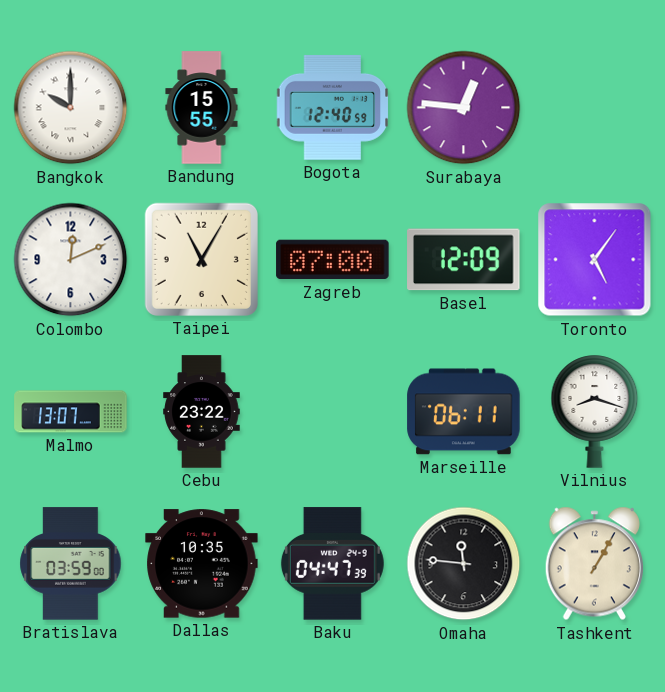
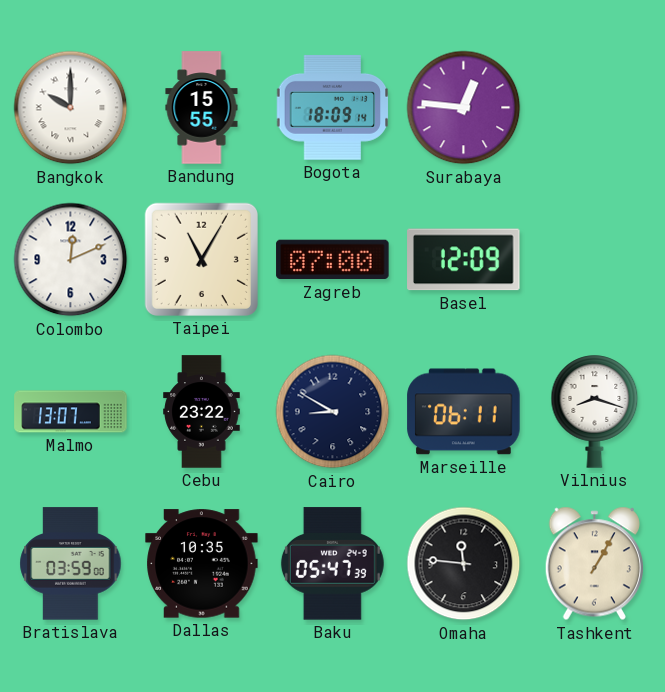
Bogota: 12:40 -> 18:09 (333, 107)
Toronto: 5:06 -> none (595, 260)
Cairo: none -> 8:50 (333, 412)
Baku: 04:47 -> 05:47 (332, 564)
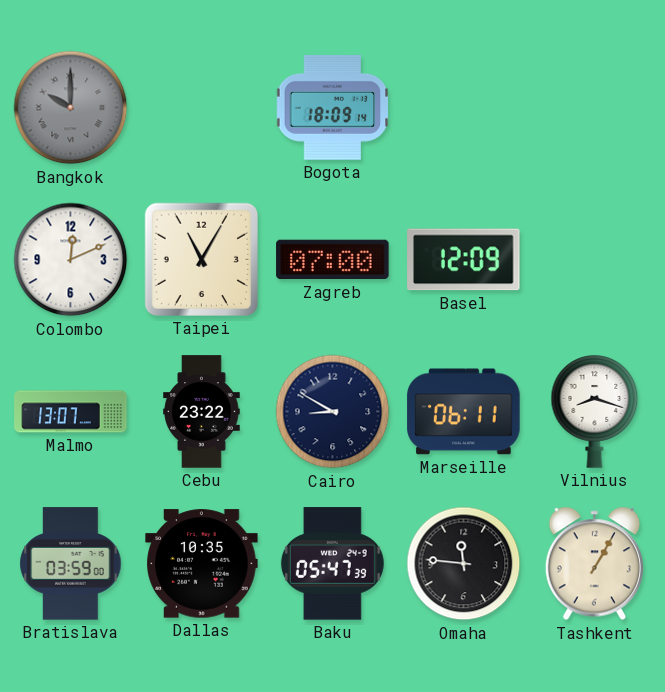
Bangkok dial: white -> grey (71, 108)
Bandung: 15:55 -> none (202, 108)
Surabaya: 12:46 -> none (464, 108)
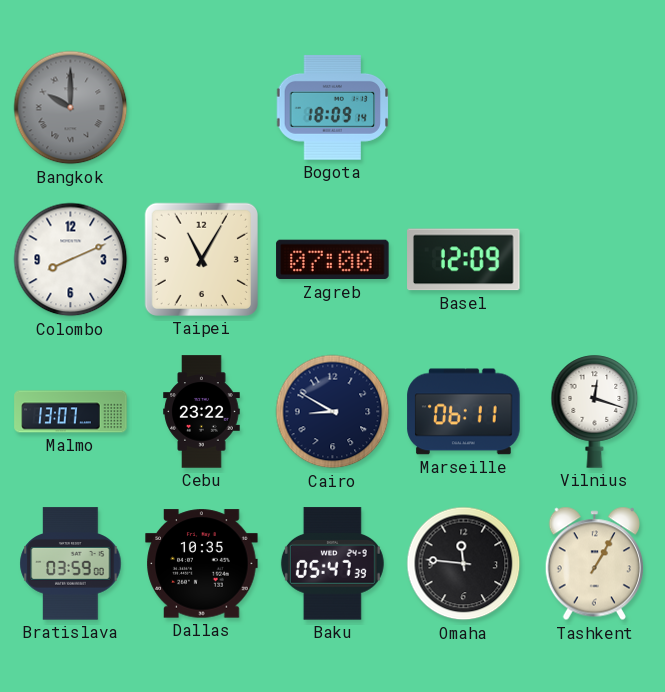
Colombo: 12:11 -> 8:11 (71, 260)
Vilnius: 8:18 -> 12:18 (595, 412)
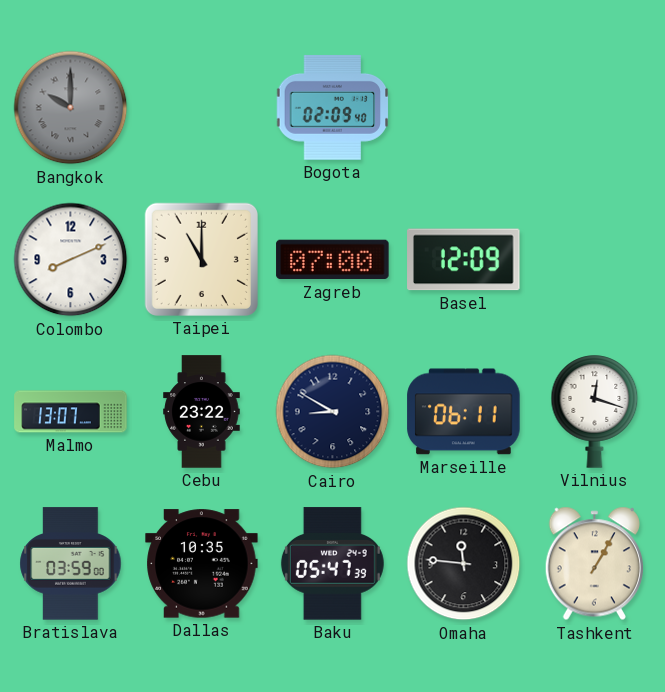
Bogota: 18:09 -> 02:09 (333, 107)
Taipei: 11:05 -> 11:00 (201, 259)
